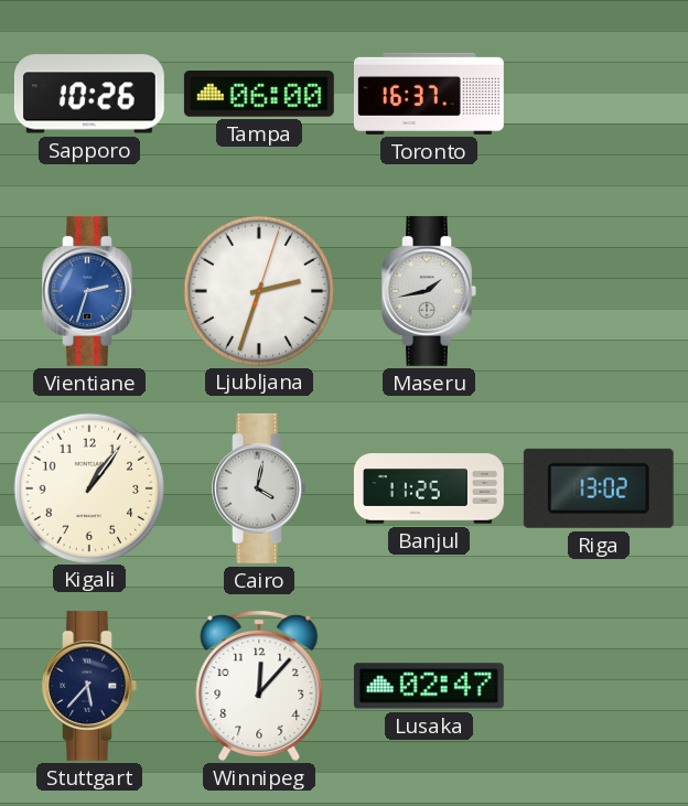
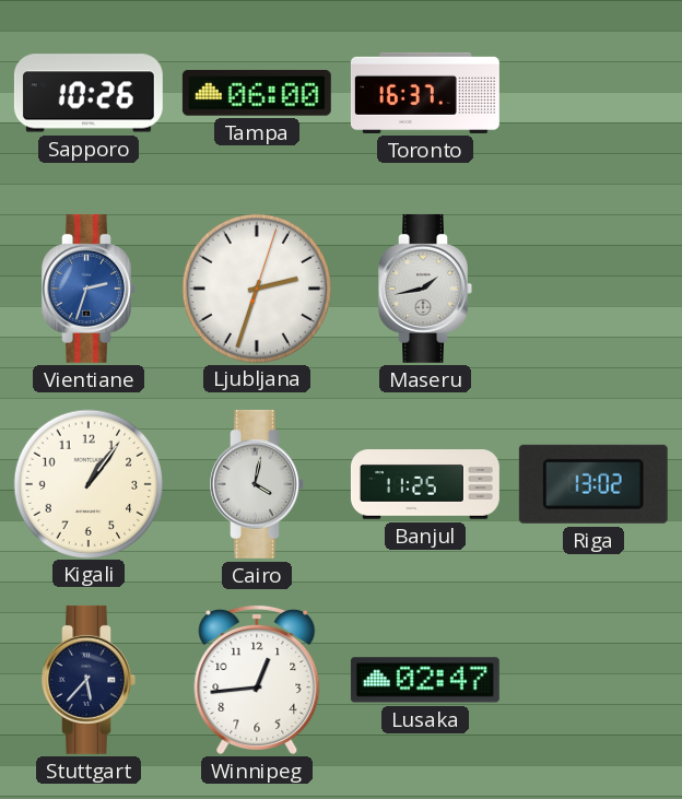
Winnipeg: 12:07 -> 12:44 (257, 679)
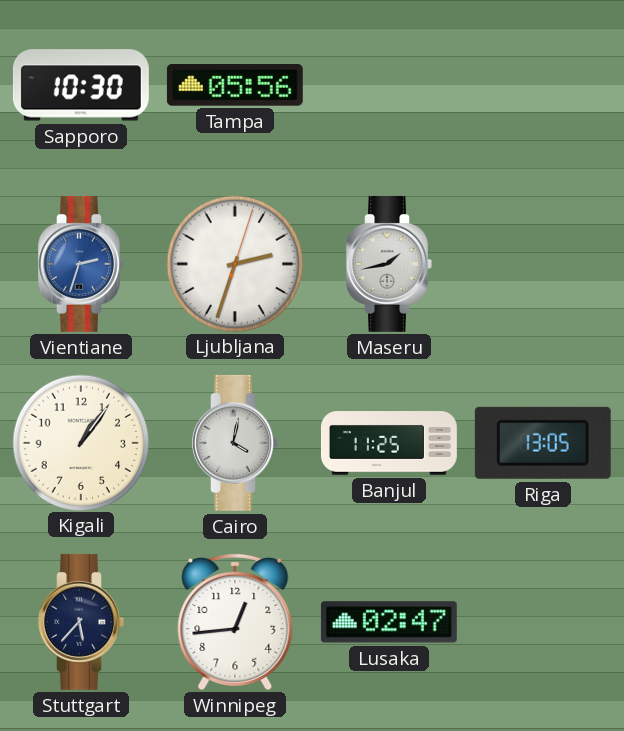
Sapporo: 10:26 -> 10:30 (81, 85)
Tampa: 06:00 -> 05:56 (235, 86)
Toronto: 16:37 -> none (425, 93)
Riga: 13:02 -> 13:05 (543, 443)
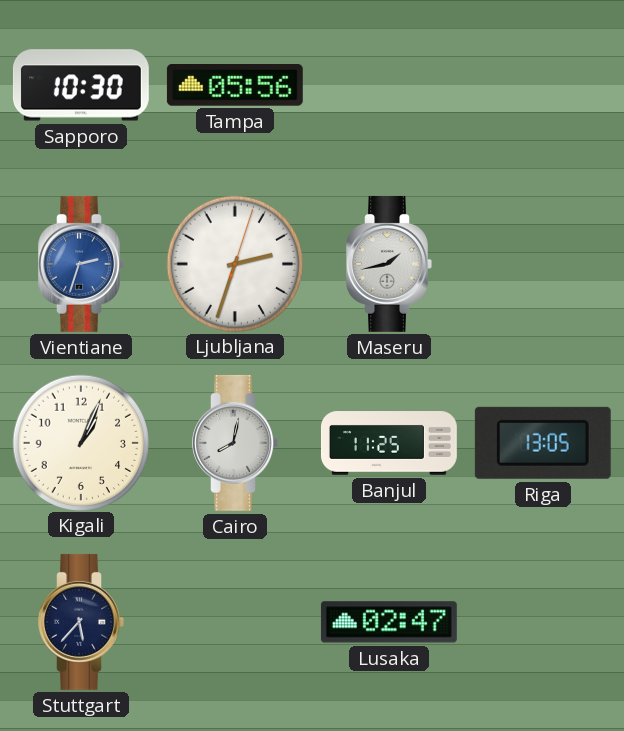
Kigali: 1:06 -> 1:04 (80, 442)
Cairo: 4:02 -> 8:02 (235, 443)
Winnipeg: 12:44 -> none (235, 621)
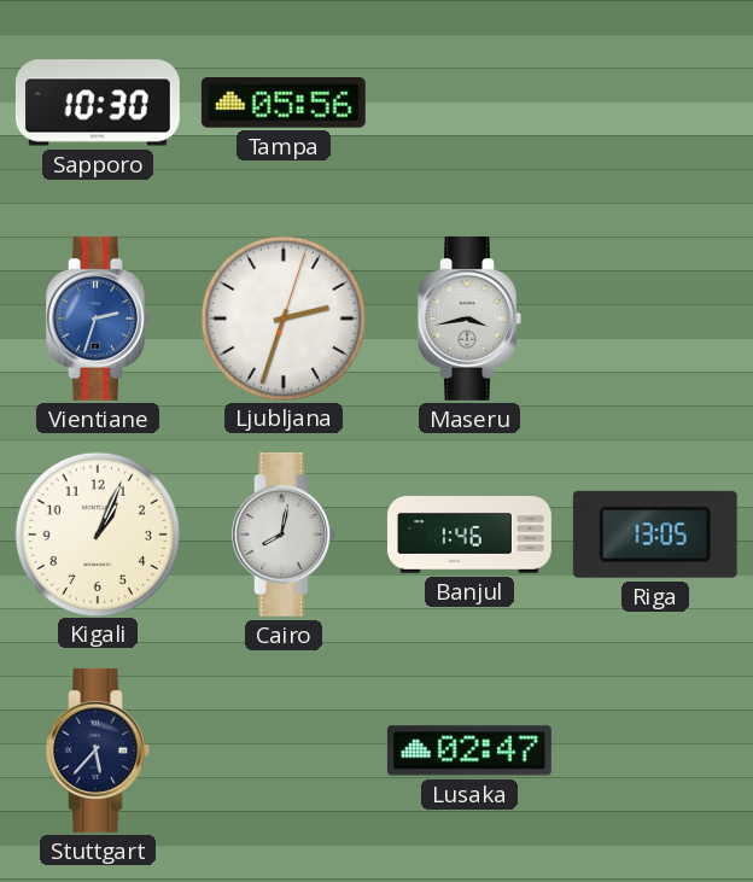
Maseru: 1:43 -> 3:43 (469, 319)
Banjul: 11:25 -> 1:46 (469, 535)
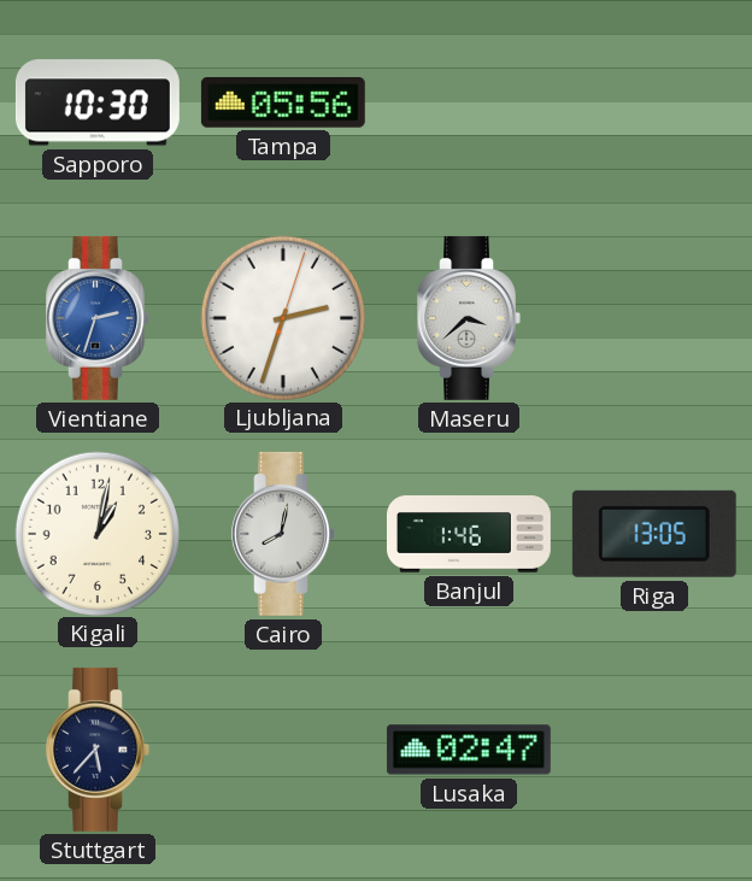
Maseru: 3:43 -> 3:38 (469, 318)
Kigali: 1:04 -> 1:02 (96, 533)
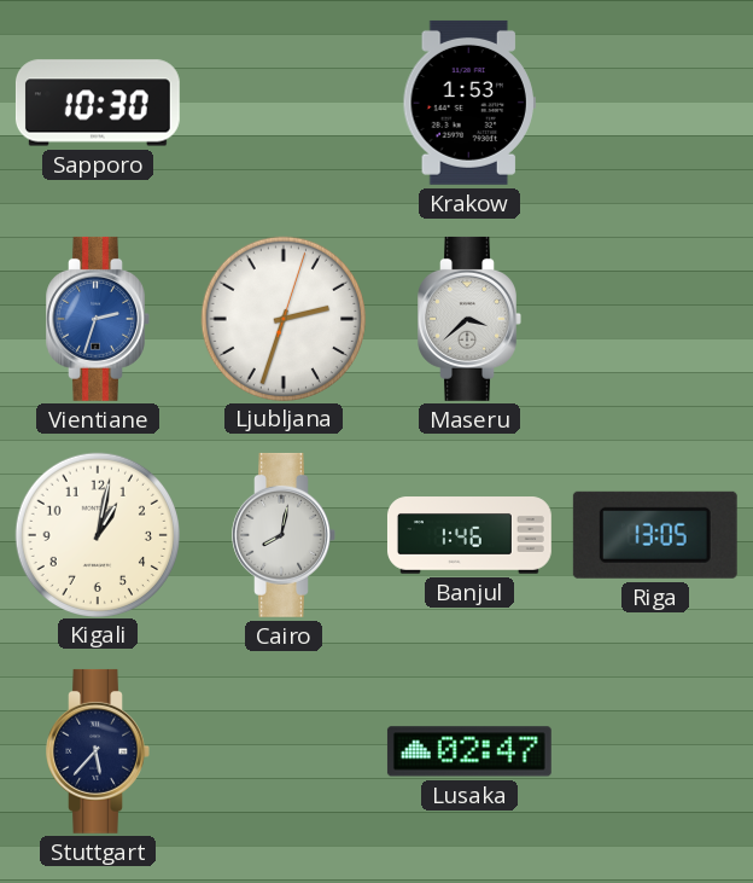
Tampa: 05:56 -> none (283, 104)
Krakow: none -> 1:53 (469, 103)
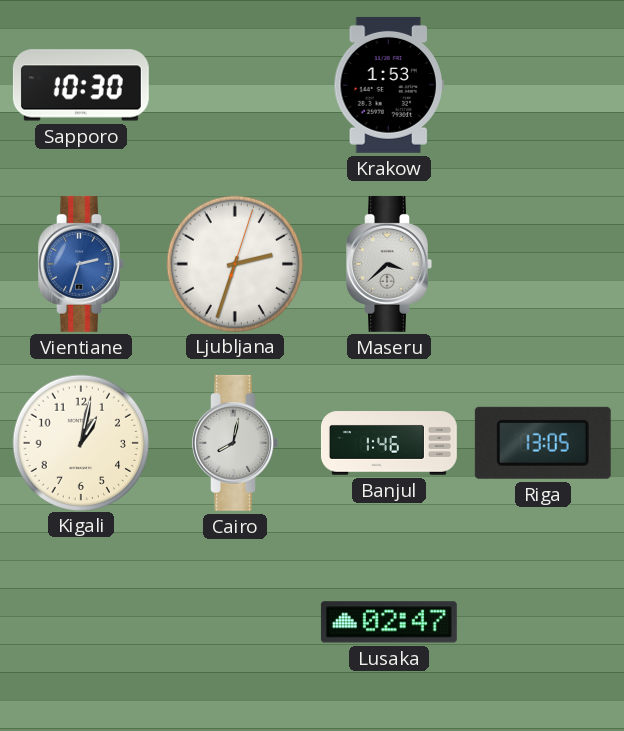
Stuttgart: 5:37 -> none (98, 751)
